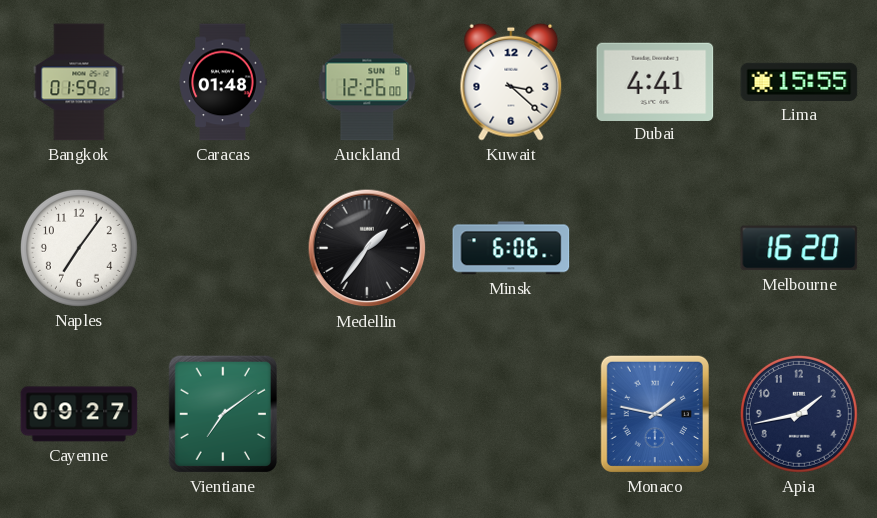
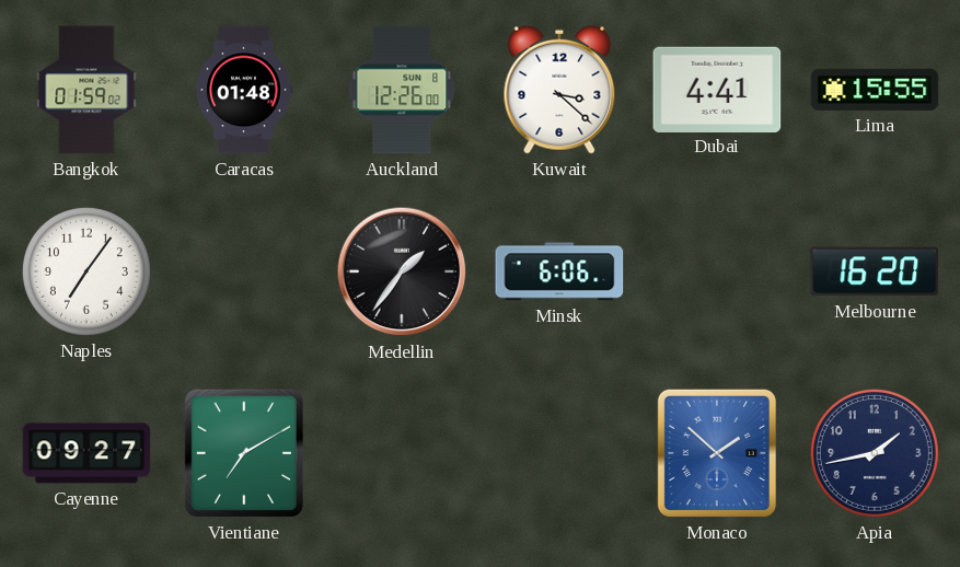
Vientiane: 7:09 -> 7:10 (244, 453)
Monaco: 1:47 -> 1:52 (717, 453)
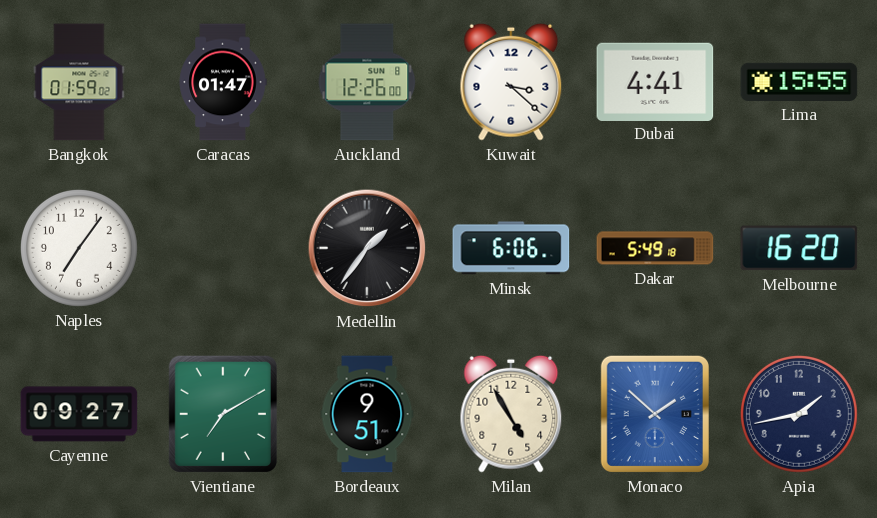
Caracas: 01:48 -> 01:47 (223, 82)
Dakar: none -> 5:49 (655, 248)
Bordeaux: none -> 9:51 (367, 414)
Milan: none -> 4:55 (511, 414)
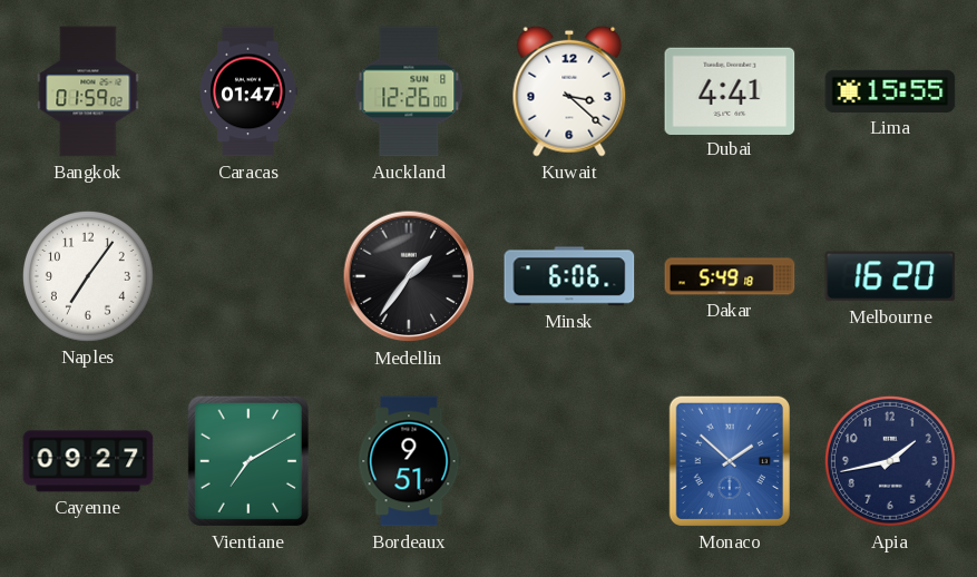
Milan: 4:55 -> none (511, 414)
